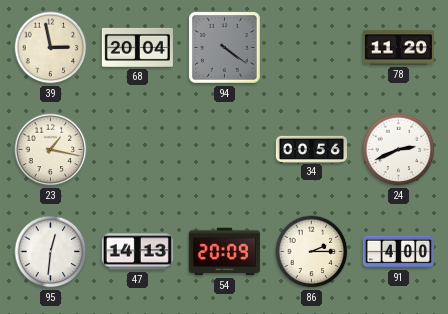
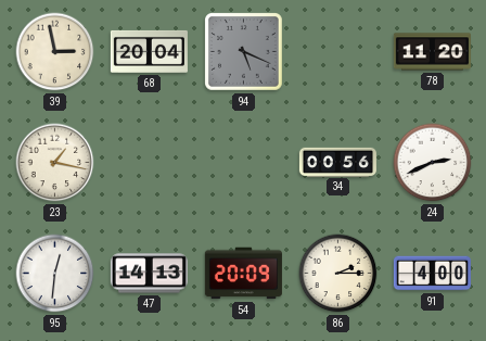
94: 4:21 -> 5:19 (244, 52)
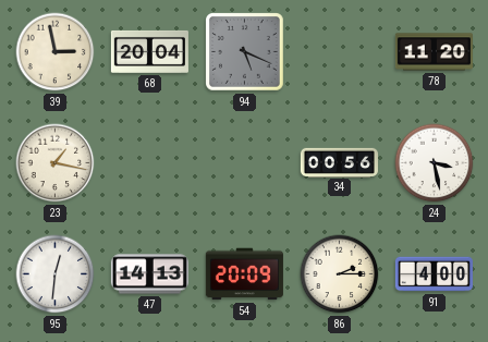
24: 2:41 -> 3:28 (435, 163)
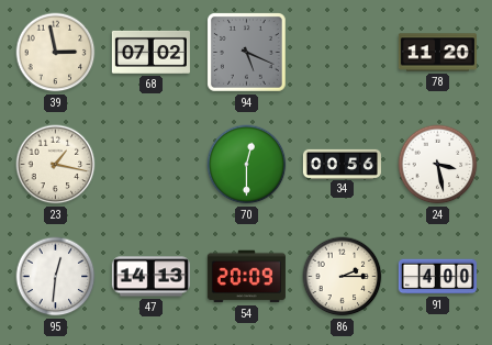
68: 20:04 -> 07:02 (150, 52)
70: none -> 12:30 (247, 165)
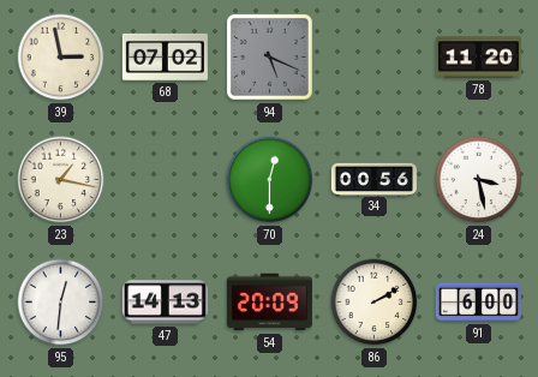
86: 2:15 -> 2:10 (375, 303)
91: 4:00 -> 6:00 (478, 303)
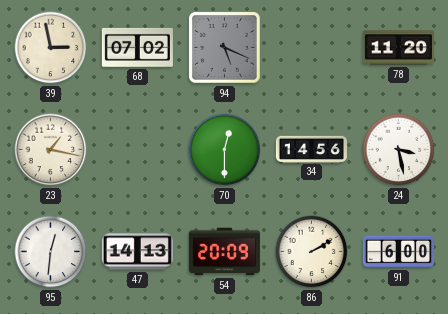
34: 00:56 -> 14:56 (311, 149)
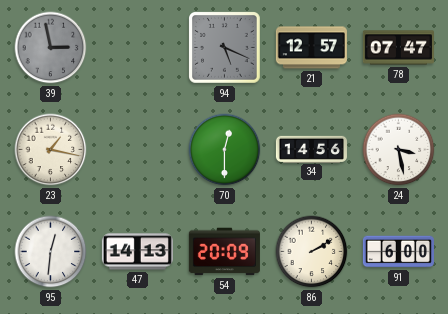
39 dial: cream -> grey (51, 48)
68: 07:02 -> none (137, 47)
21: none -> 12:57 (311, 48)
78: 11:20 -> 07:47 (398, 48)
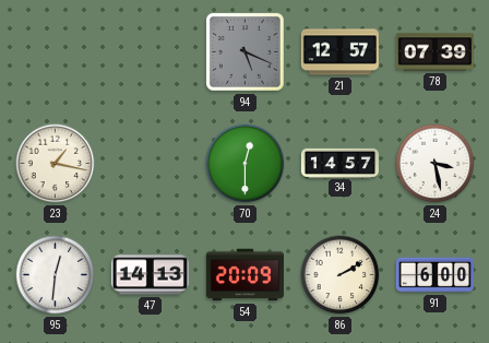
39: 2:58 -> none (51, 48)
78: 07:47 -> 07:39 (434, 52)
34: 14:56 -> 14:57 (339, 163)
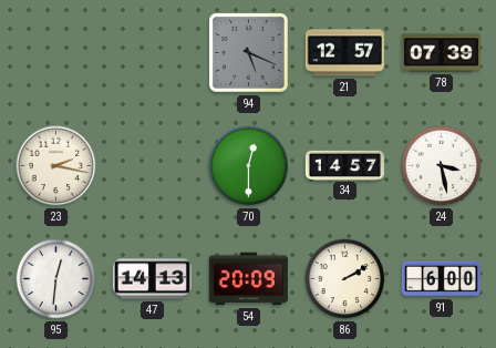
23: 1:17 -> 2:17 (56, 166)
